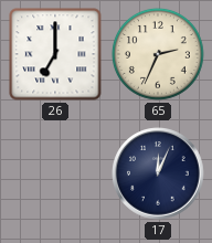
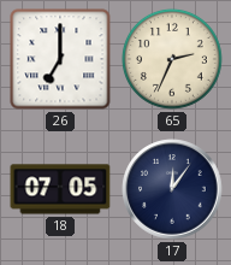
18: none -> 07:05 (60, 189)
17: 12:04 -> 12:06 (172, 189)
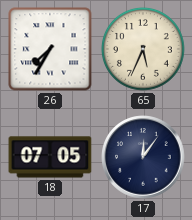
26: 7:00 -> 7:35 (50, 49)
65: 2:34 -> 5:34 (143, 49)
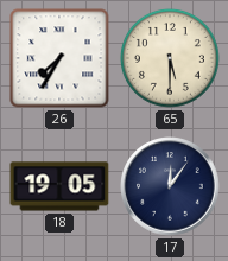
65: 5:34 -> 5:30 (170, 58)
18: 07:05 -> 19:05 (59, 186)
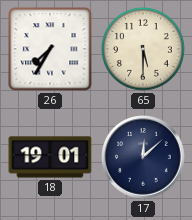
18: 19:05 -> 19:01 (50, 157)
17: 12:06 -> 12:08 (143, 157)
